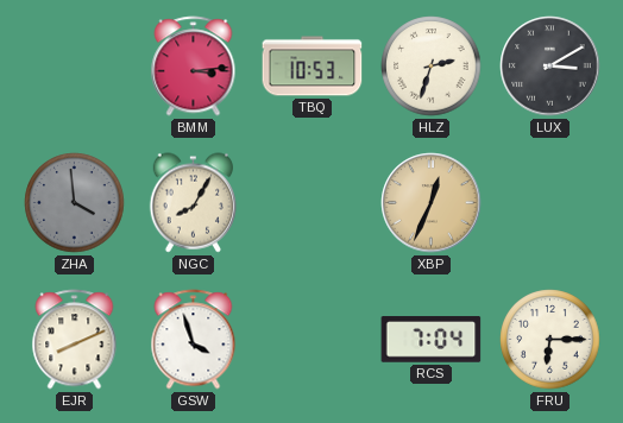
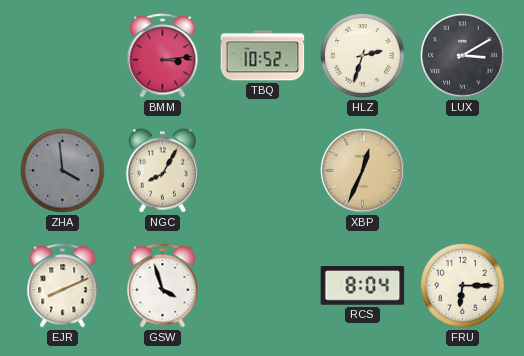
TBQ: 10:53 -> 10:52 (263, 56)
RCS: 7:04 -> 8:04 (363, 286)
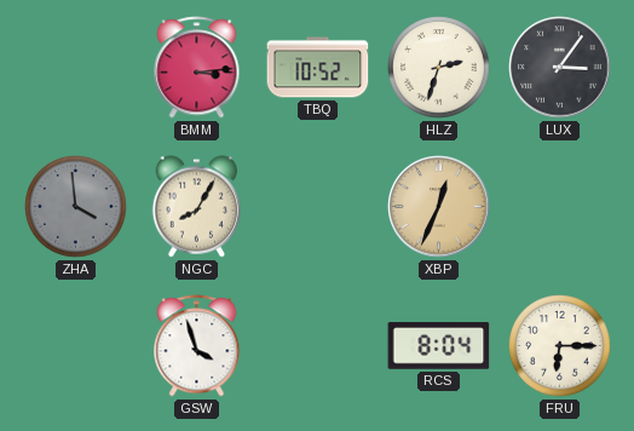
LUX: 3:10 -> 3:06 (560, 68)
EJR: 8:11 -> none (63, 286)
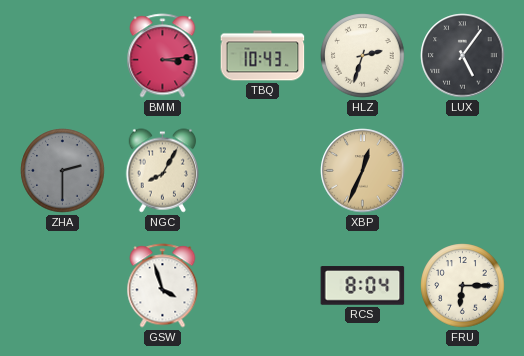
TBQ: 10:52 -> 10:43 (263, 56)
LUX: 3:06 -> 5:06 (463, 56)
ZHA: 3:59 -> 2:30 (63, 171)
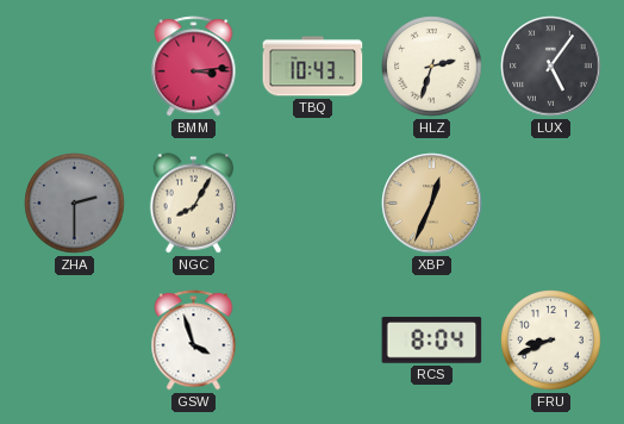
FRU: 6:15 -> 8:41 (551, 341)
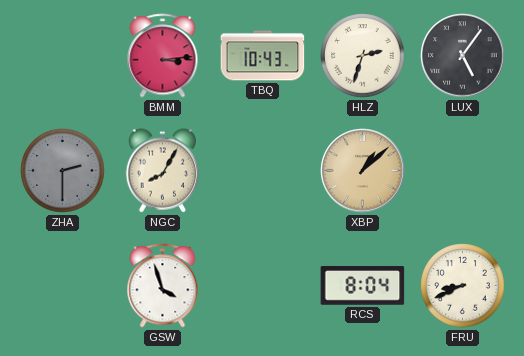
XBP: 12:34 -> 1:08 (363, 171)
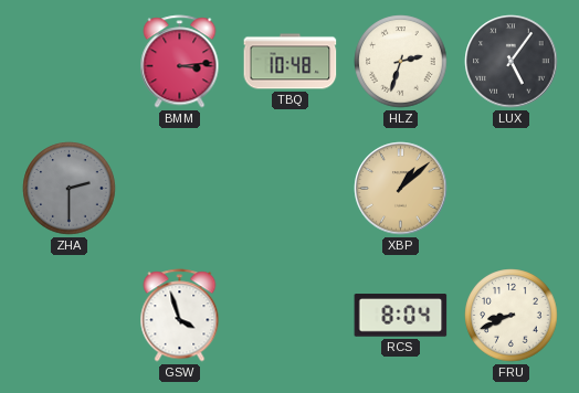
TBQ: 10:43 -> 10:48 (291, 62)
NGC: 8:05 -> none (162, 171)
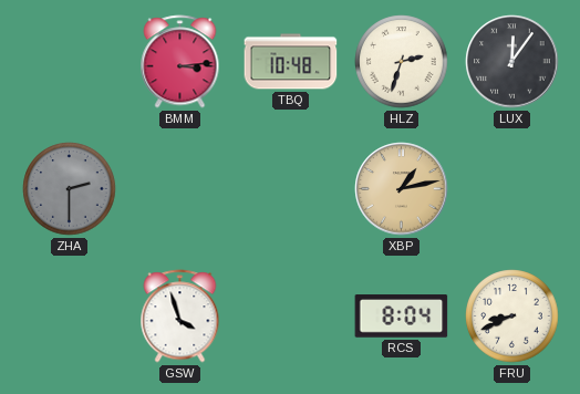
LUX: 5:06 -> 12:06 (512, 62)
XBP: 1:08 -> 1:13 (402, 189)
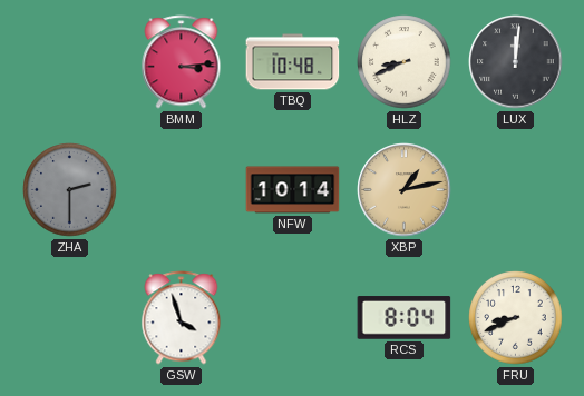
HLZ: 2:33 -> 8:41 (405, 62)
LUX: 12:06 -> 12:01 (516, 62)
NFW: none -> 10:14 (293, 190)
